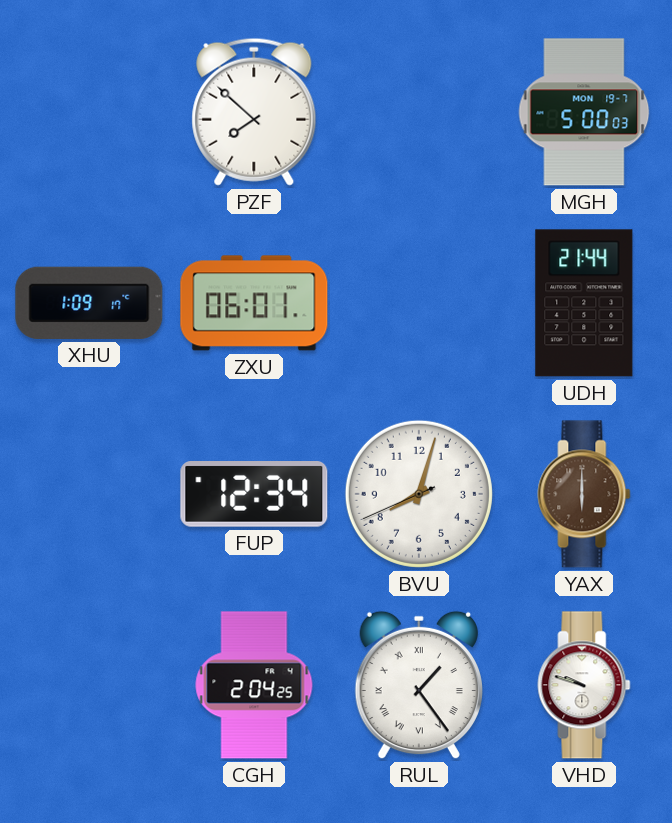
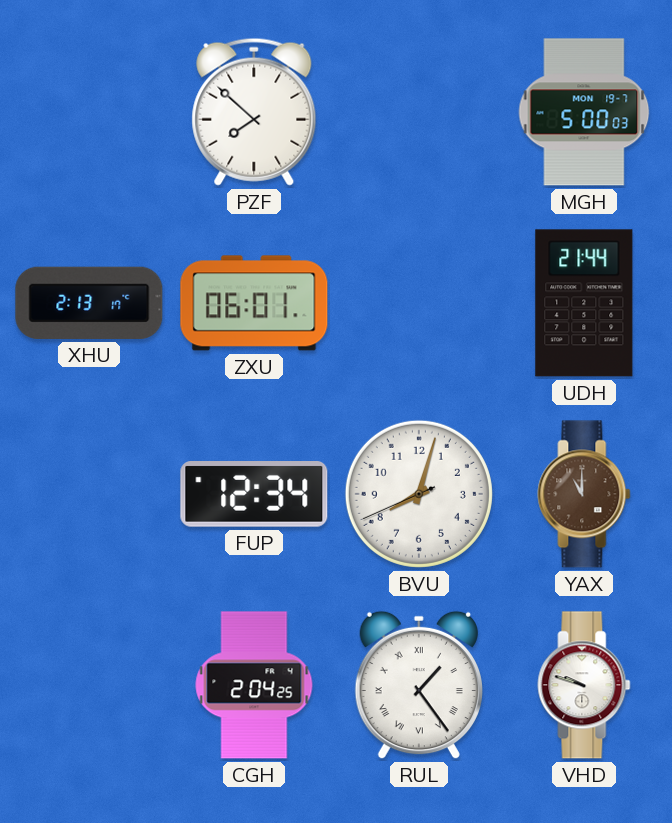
XHU: 1:09 -> 2:13 (89, 303)
YAX: 6:00 -> 11:00 (584, 494)
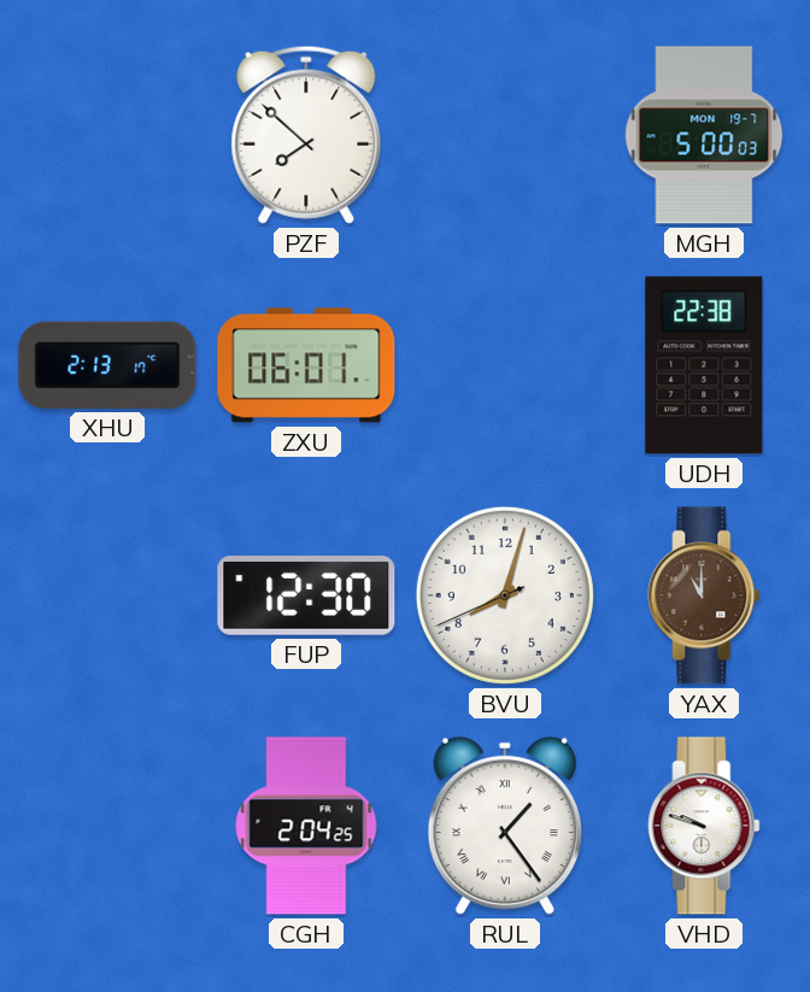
UDH: 21:44 -> 22:38 (704, 365)
FUP: 12:34 -> 12:30 (306, 597)
